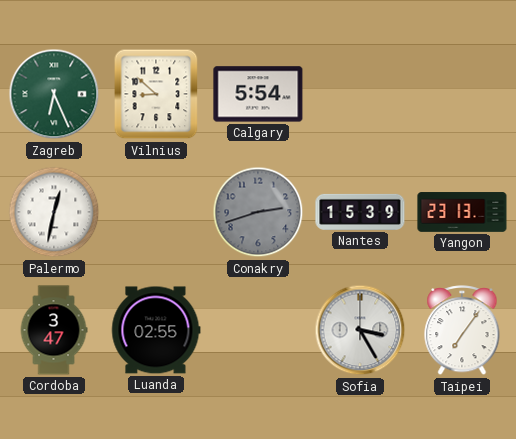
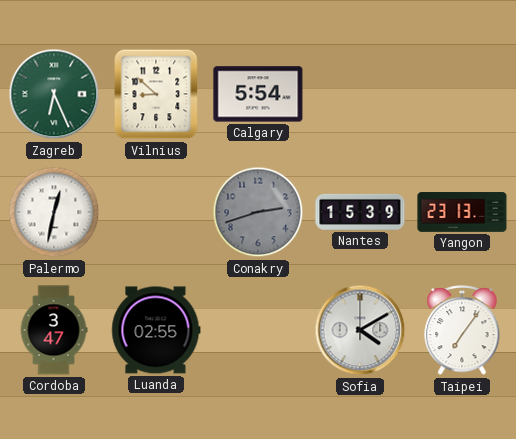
Sofia: 3:25 -> 4:10 (360, 330)
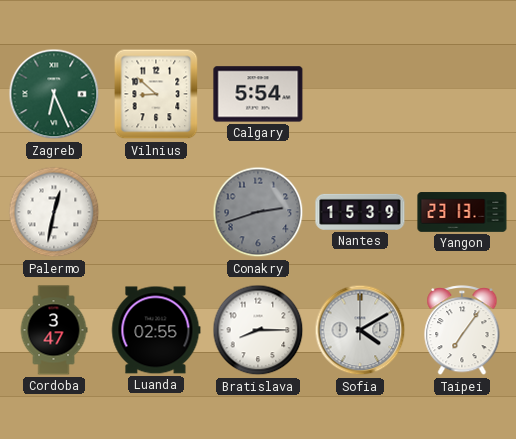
Bratislava: none -> 8:15 (258, 330)
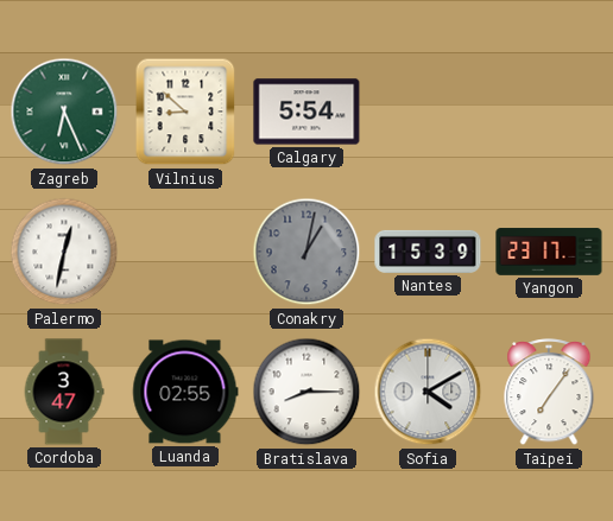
Conakry: 2:42 -> 1:02 (306, 252)
Yangon: 23:13 -> 23:17 (549, 252)
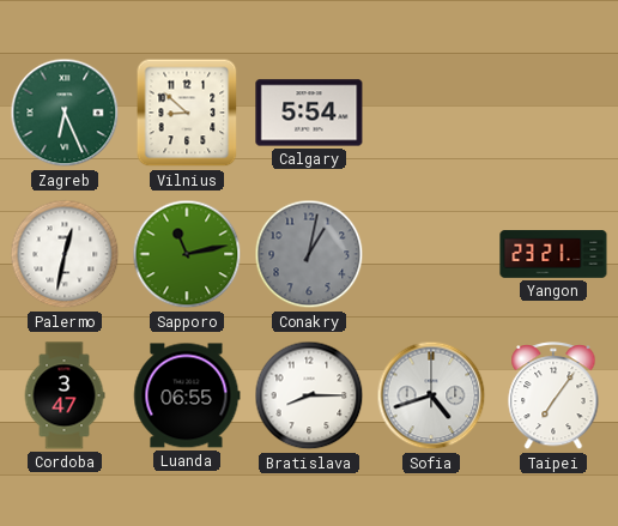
Sapporo: none -> 11:13 (187, 254)
Nantes: 15:39 -> none (428, 252)
Yangon: 23:17 -> 23:21 (553, 254)
Luanda: 02:55 -> 06:55 (187, 395)
Sofia: 4:10 -> 4:42 (431, 395)
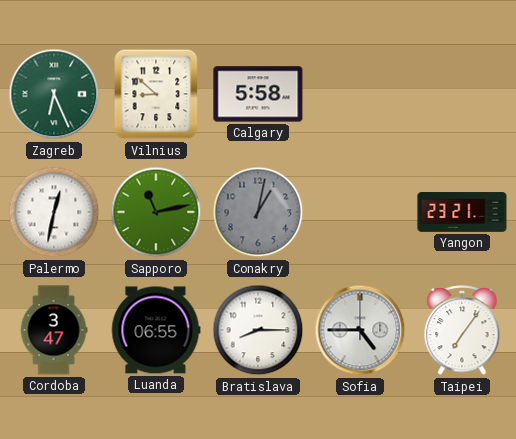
Calgary: 5:54 -> 5:58 (258, 94)
Sofia: 4:42 -> 4:45 (360, 330)
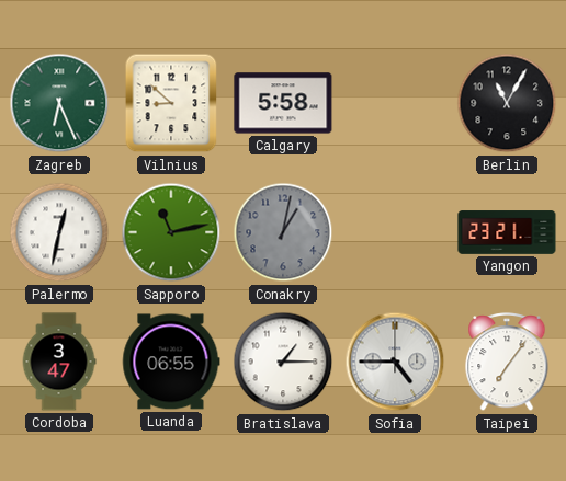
Berlin: none -> 11:05 (507, 103)
Bratislava: 8:15 -> 1:15 (283, 362)
